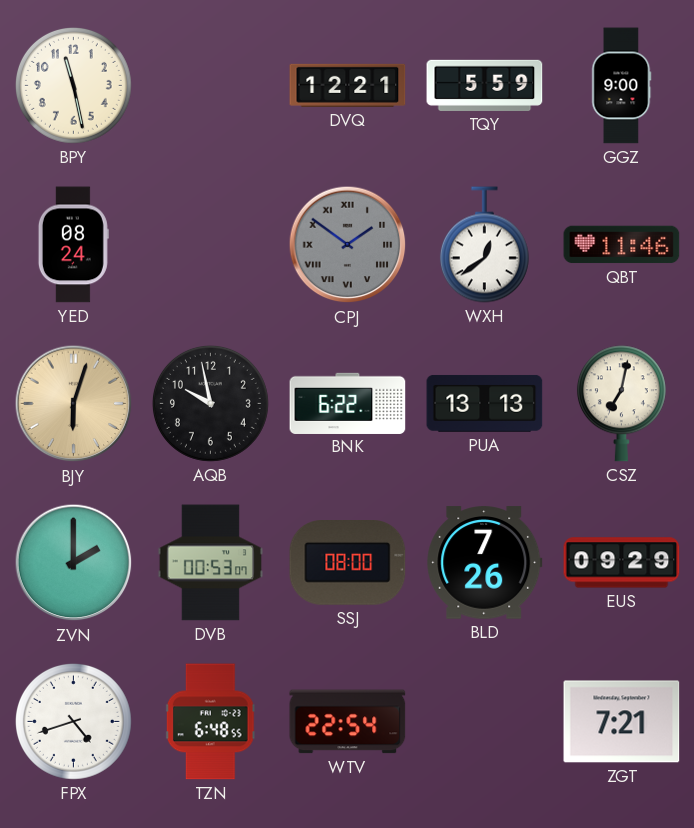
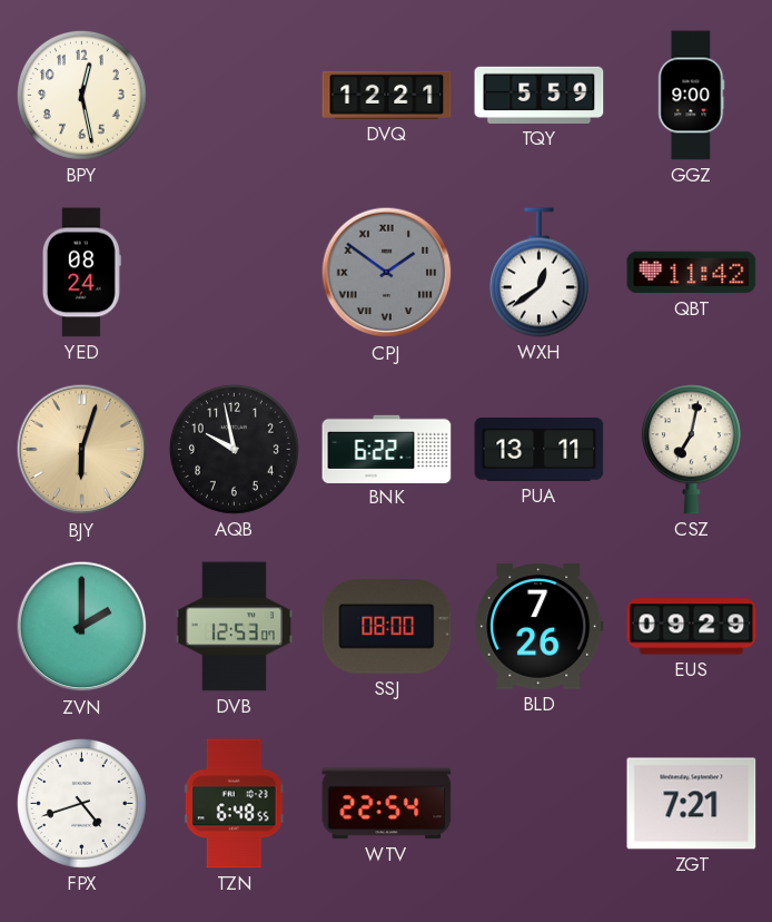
BPY: 11:28 -> 12:28 (81, 95)
QBT: 11:46 -> 11:42 (692, 273)
PUA: 13:13 -> 13:11 (540, 449)
DVB: 00:53 -> 12:53 (234, 627)
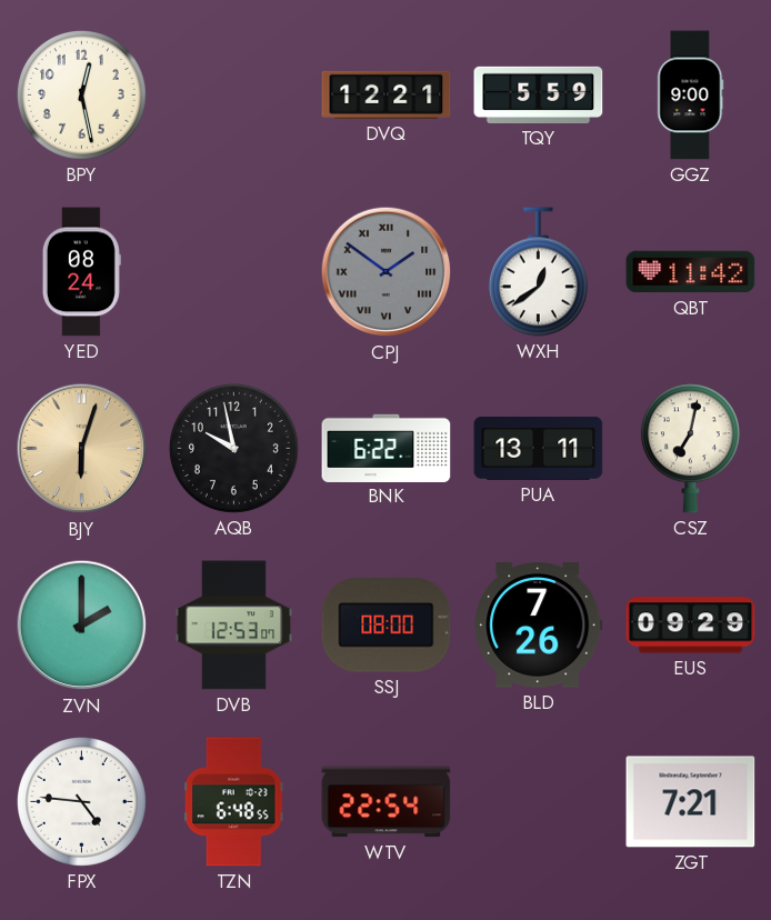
FPX: 4:42 -> 4:46 (81, 801)
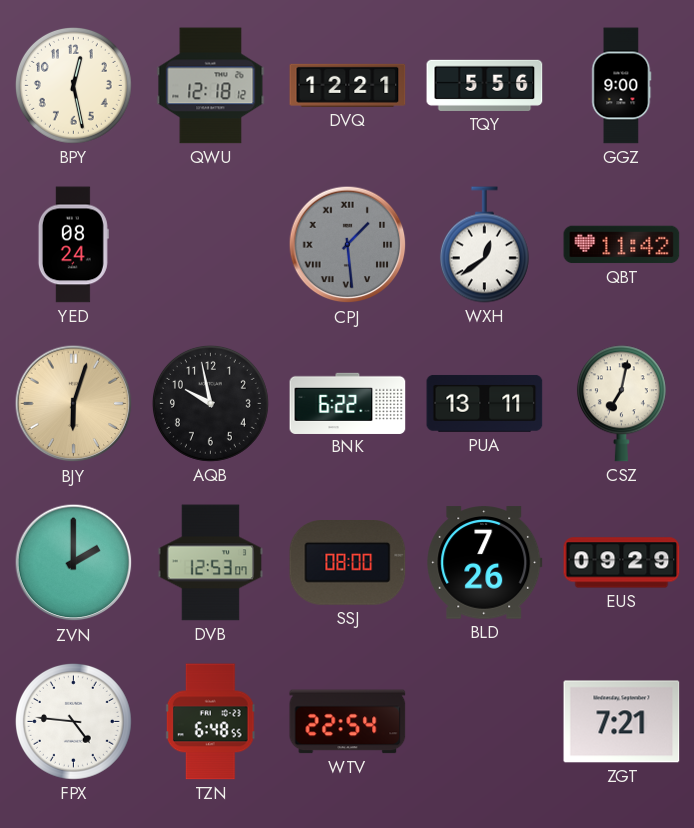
QWU: none -> 12:18 (211, 86)
TQY: 5:59 -> 5:56 (485, 85)
CPJ: 1:51 -> 1:29 (348, 245)
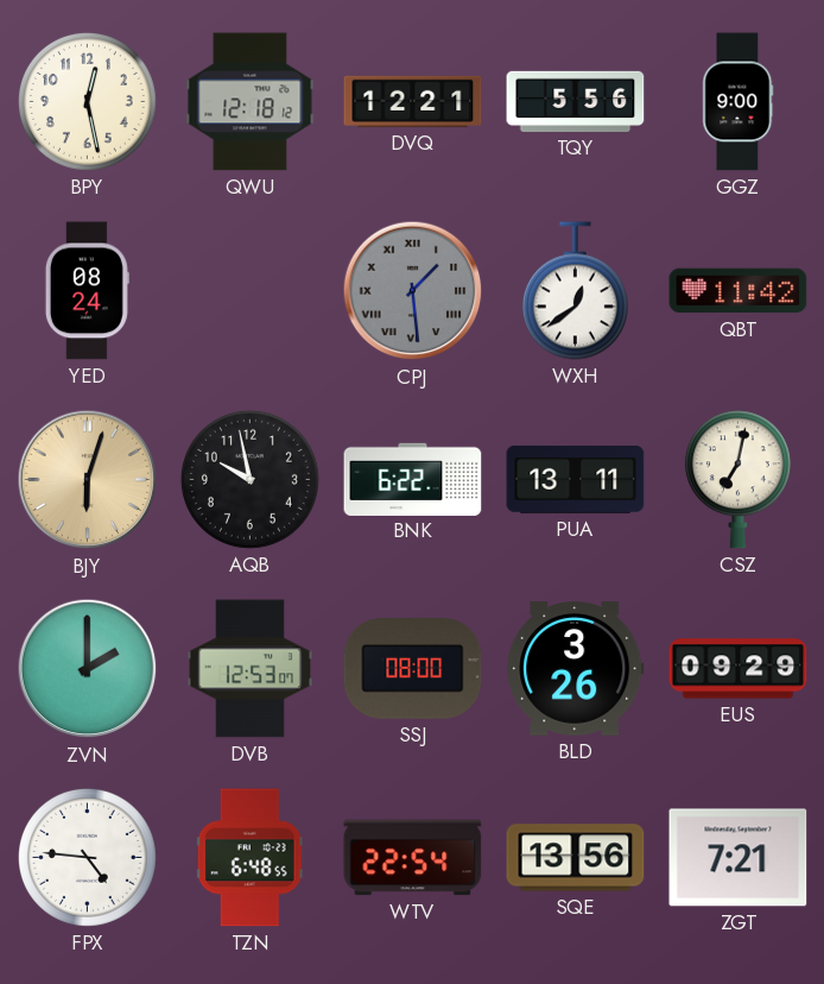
BLD: 7:26 -> 3:26 (576, 669)
SQE: none -> 13:56 (576, 858)
